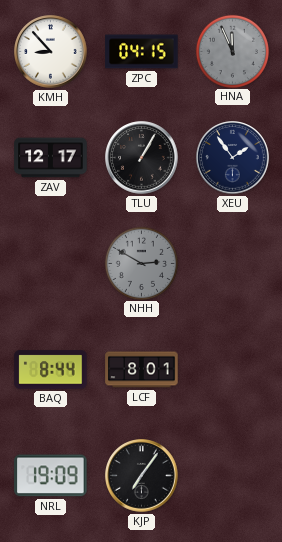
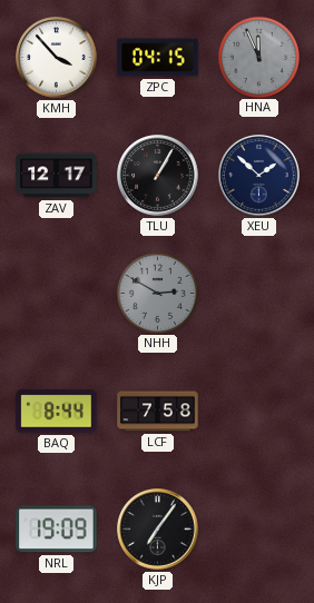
KMH: 8:53 -> 3:53 (57, 58)
XEU: 1:54 -> 1:52 (259, 176)
LCF: 8:01 -> 7:58 (158, 412)
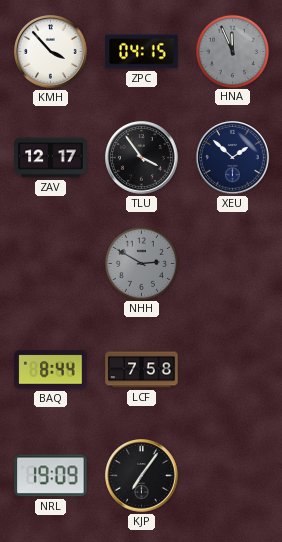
TLU: 1:05 -> 3:54 (142, 158)
